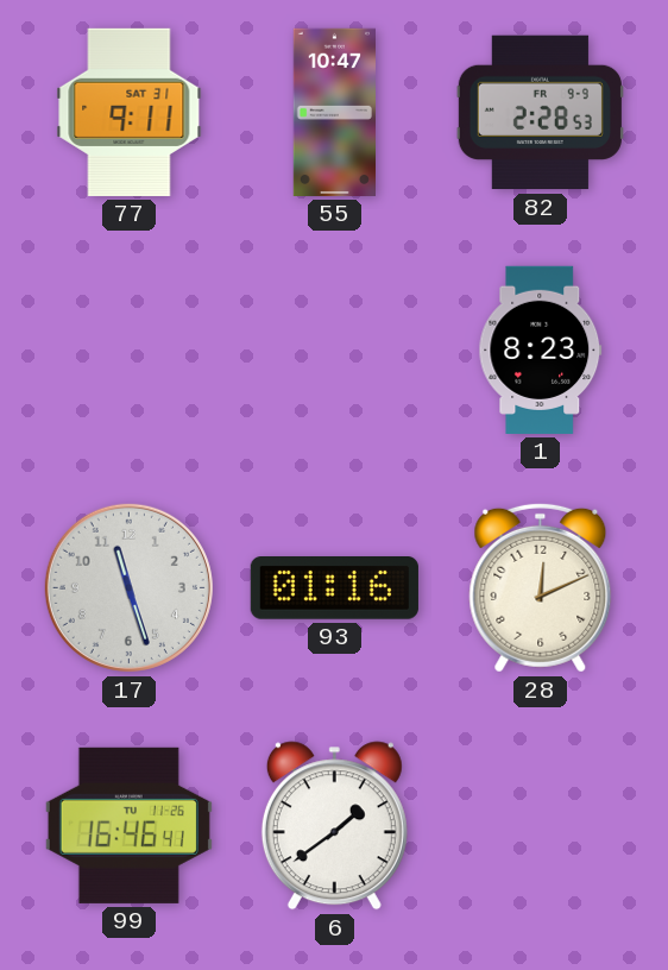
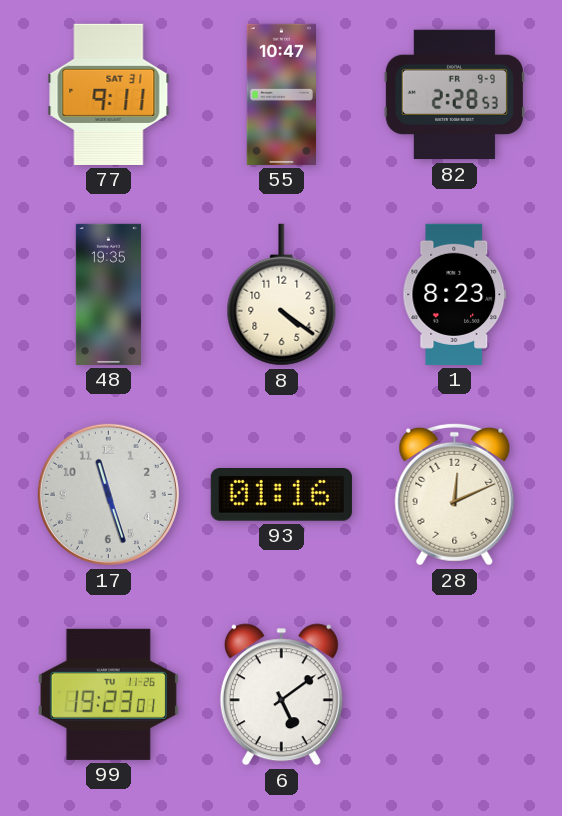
48: none -> 19:35 (108, 294)
8: none -> 4:21 (282, 295)
99: 16:46 -> 19:23 (108, 694)
6: 1:39 -> 5:09 (281, 695)
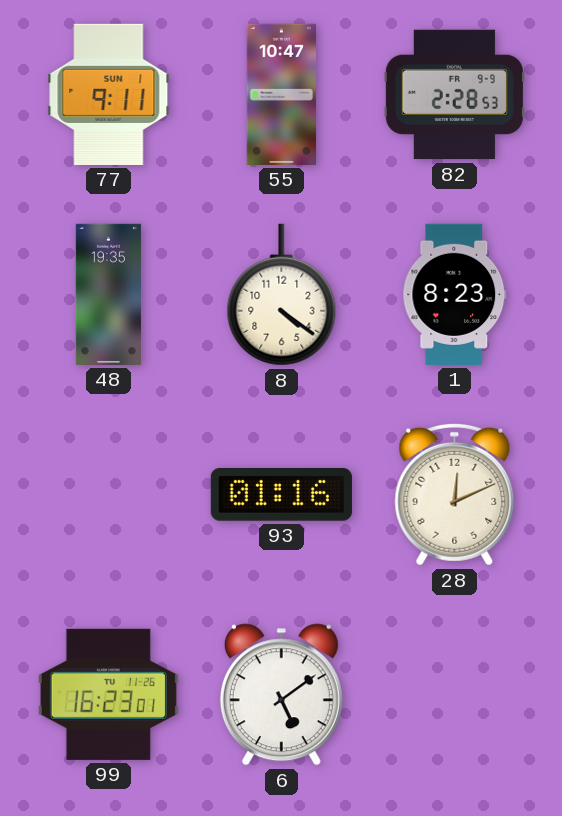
77 date: SAT 31 -> SUN 1 (109, 94)
17: 11:27 -> none (108, 494)
99: 19:23 -> 16:23 (108, 694)
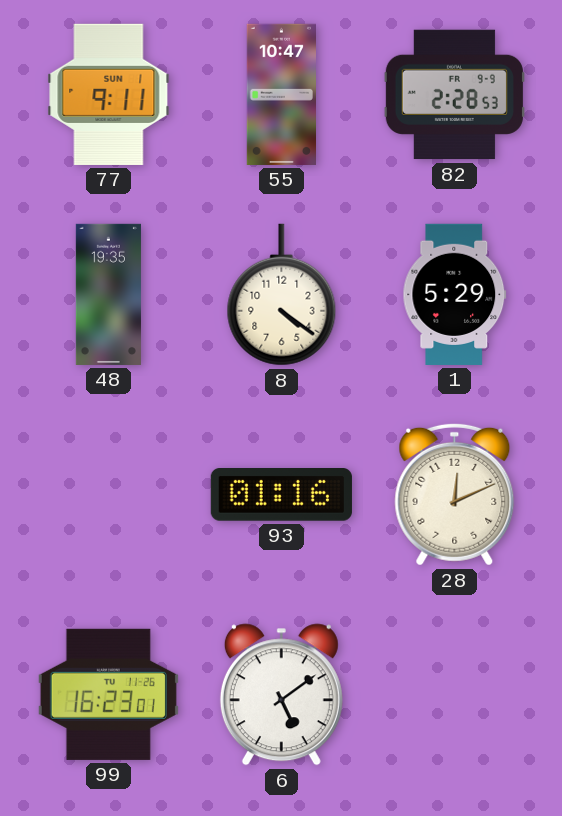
1: 8:23 -> 5:29 (455, 294)
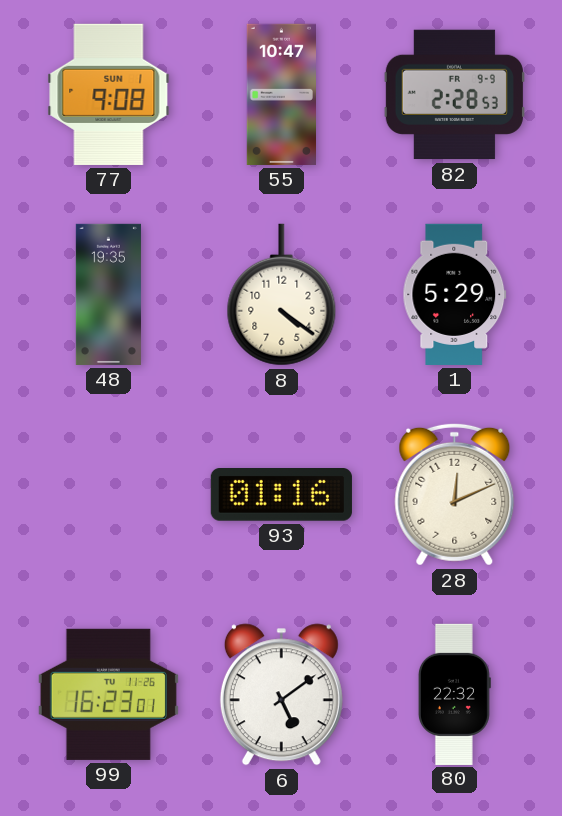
77: 9:11 -> 9:08 (109, 94)
80: none -> 22:32 (454, 694)
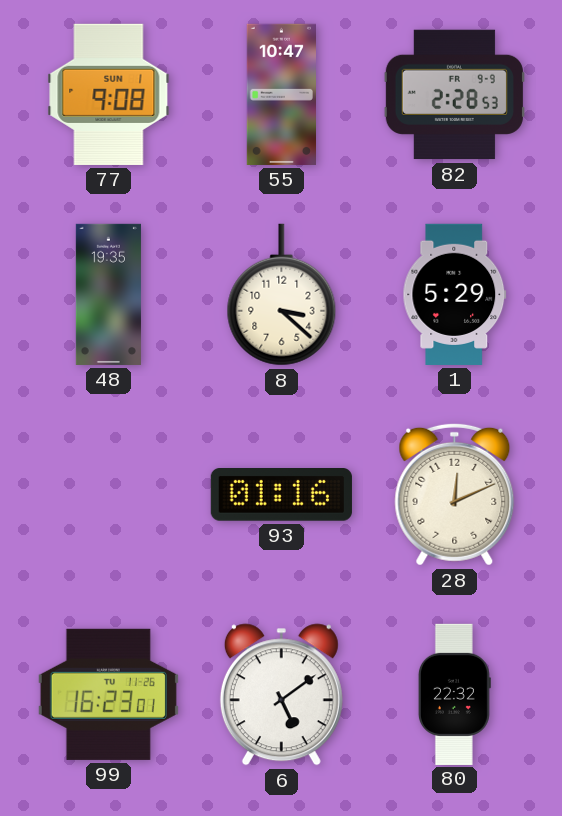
8: 4:21 -> 3:22 (282, 295)
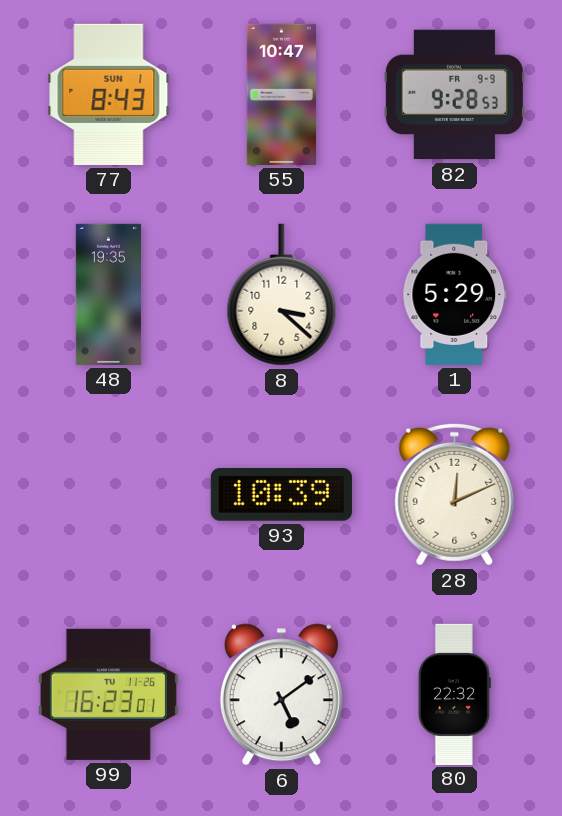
77: 9:08 -> 8:43 (109, 94)
82: 2:28 -> 9:28 (454, 95)
93: 01:16 -> 10:39 (281, 495)
